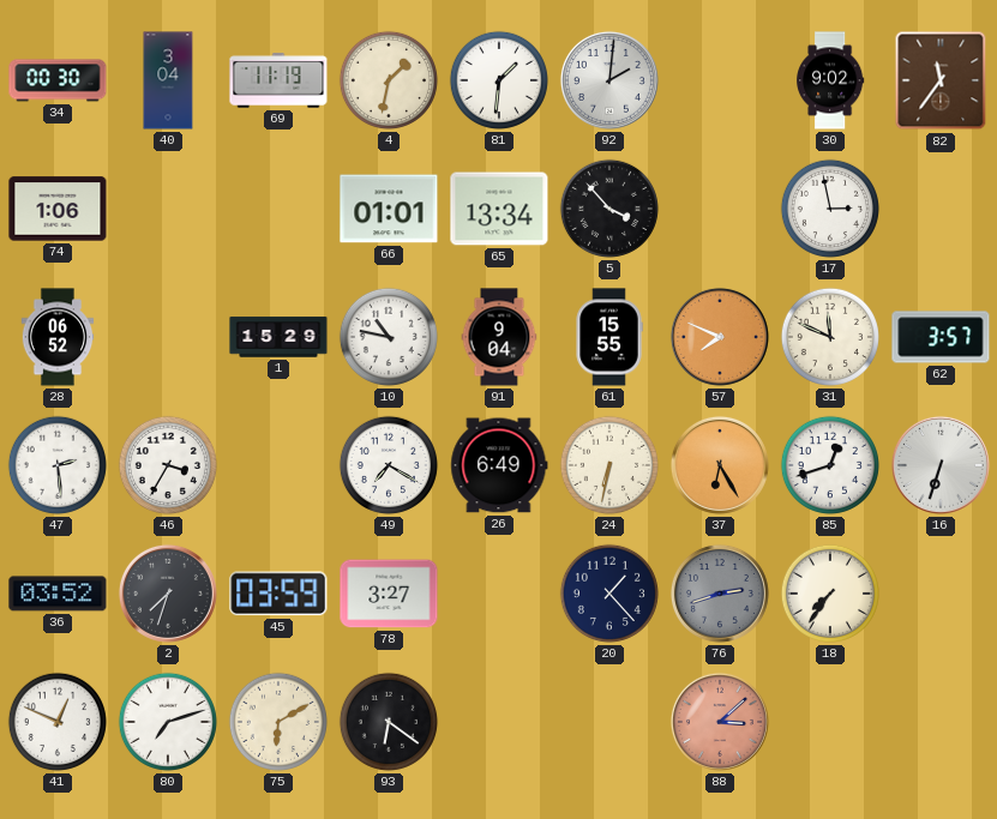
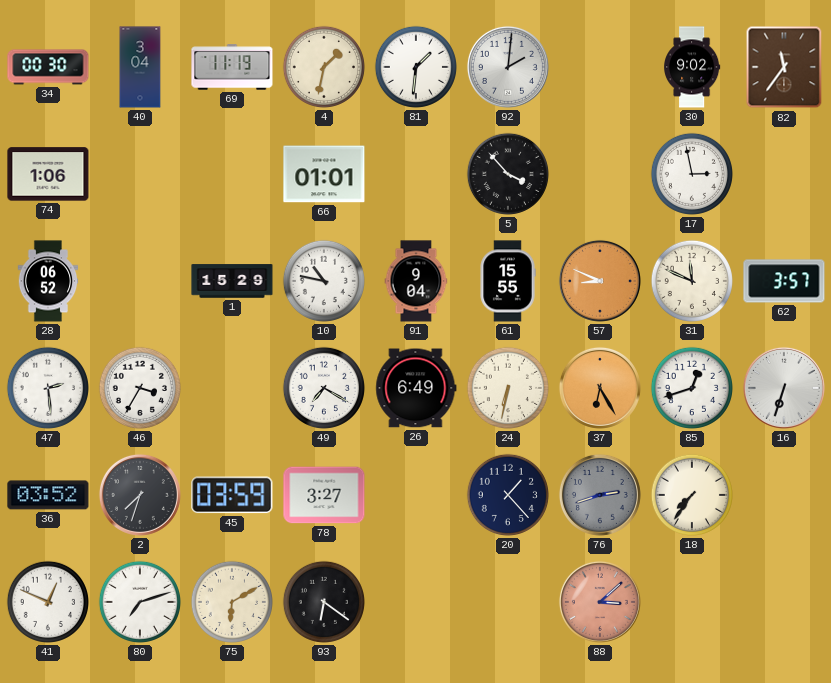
65: 13:34 -> none (499, 209)
57: 7:49 -> 8:49 (600, 281)
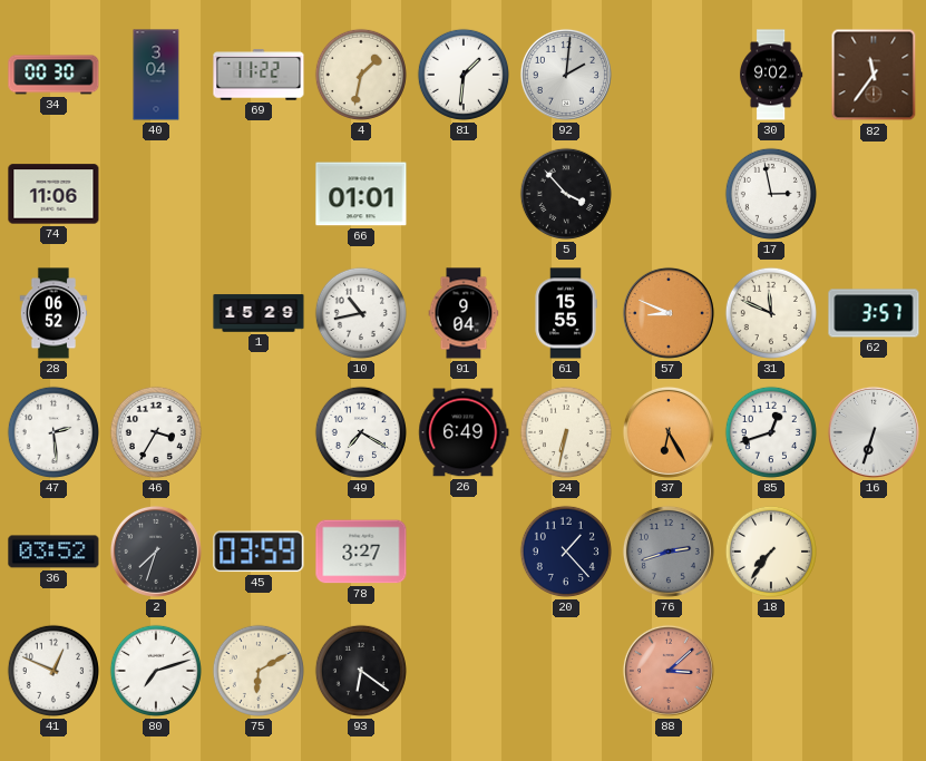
69: 11:19 -> 11:22 (259, 75)
74: 1:06 -> 11:06 (53, 194)
10: 10:47 -> 10:43 (361, 313)
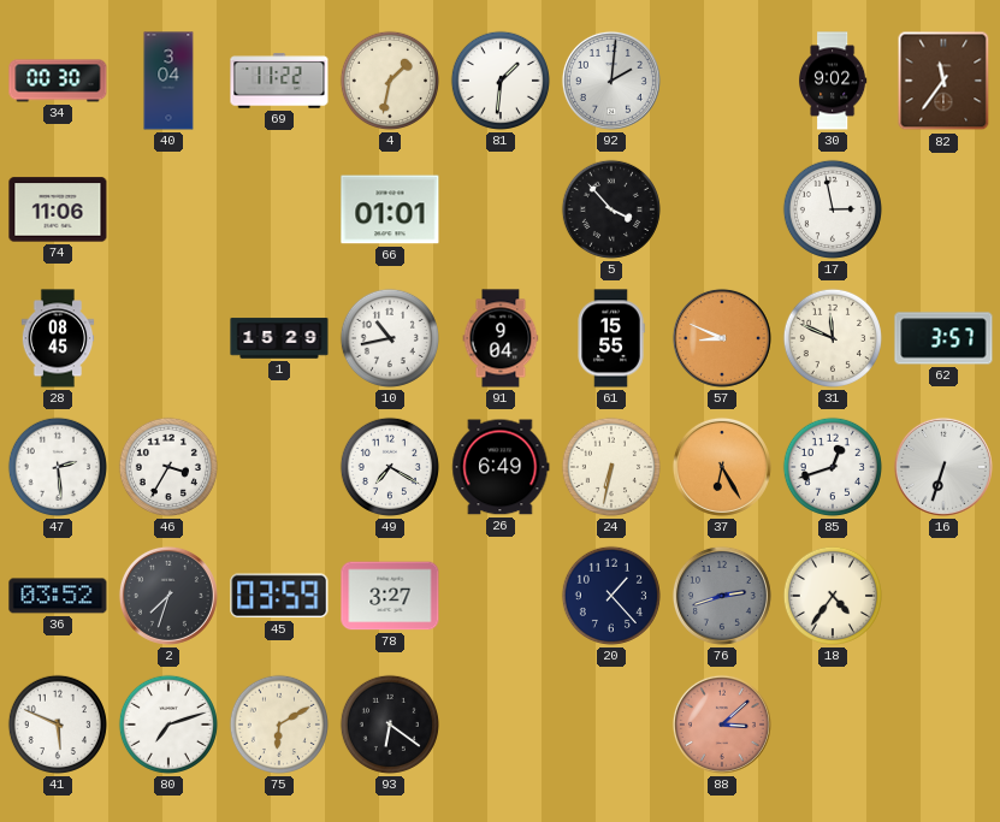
28: 06:52 -> 08:45 (58, 338)
18: 7:36 -> 4:36 (833, 596)
41: 12:49 -> 5:49 (58, 725)
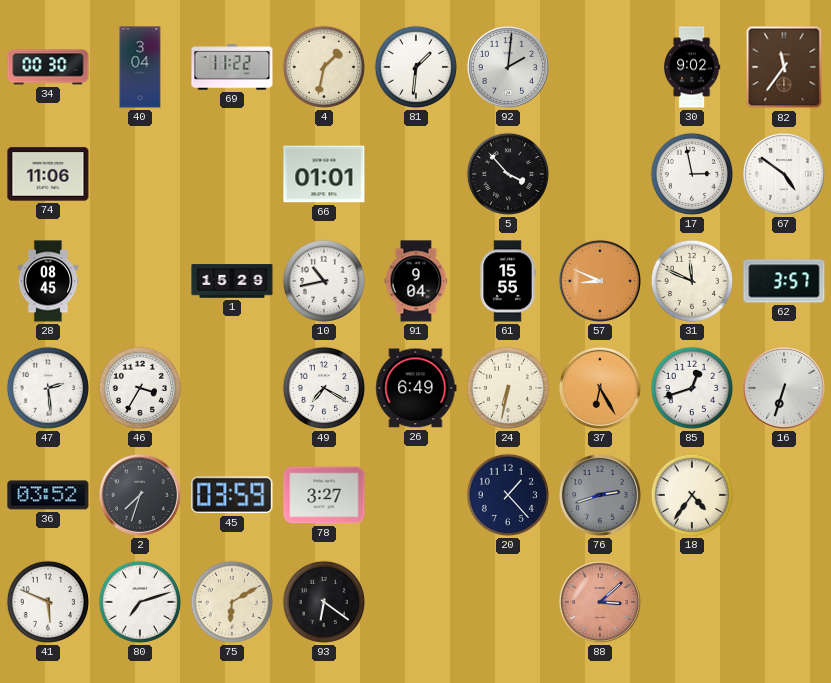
67: none -> 4:51 (784, 174)
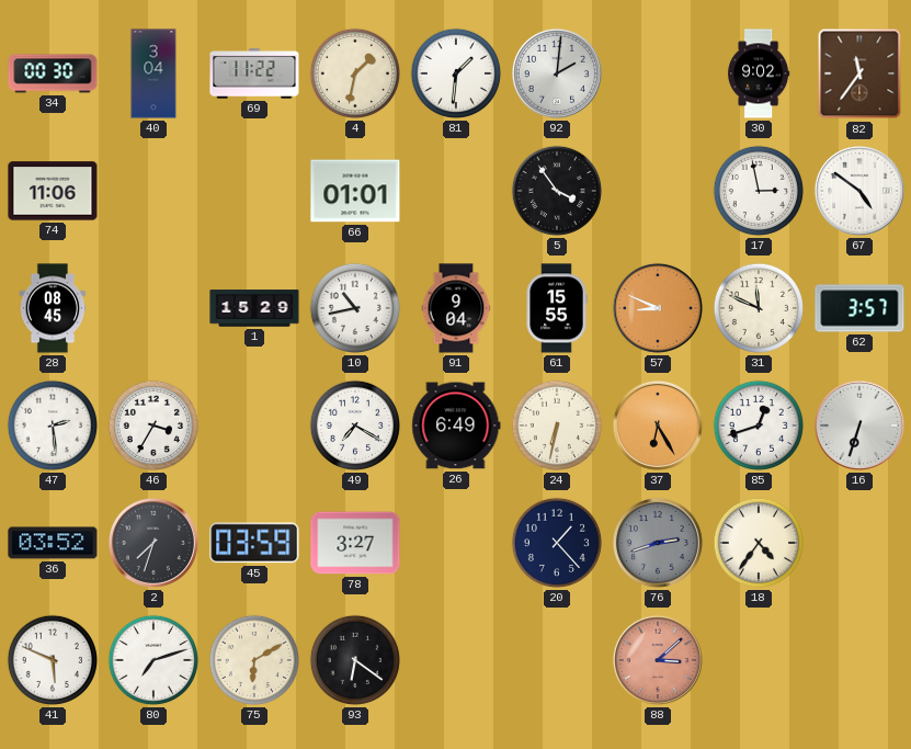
5: 3:53 -> 3:54 (557, 191)
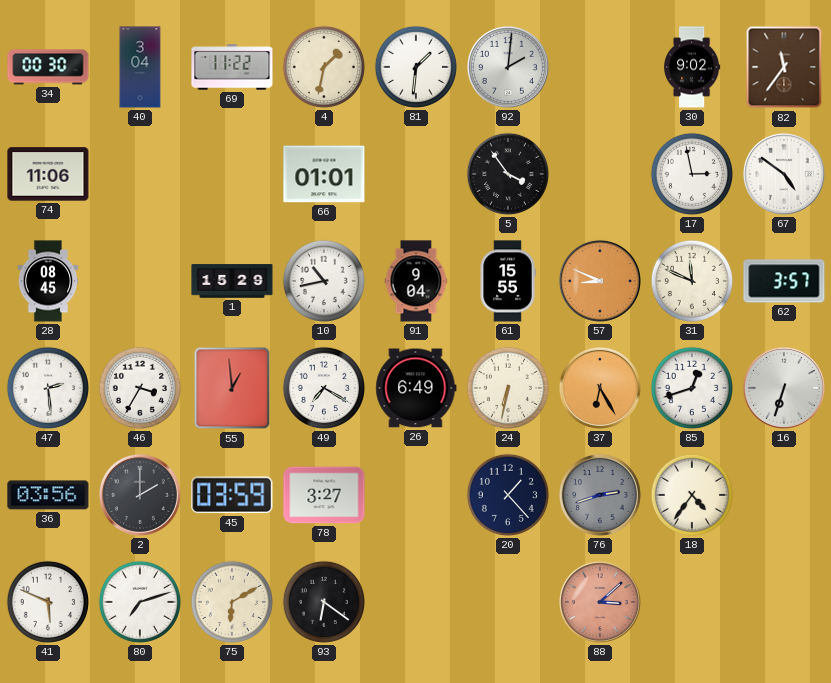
55: none -> 12:59 (232, 388)
36: 03:52 -> 03:56 (48, 495)
2: 7:33 -> 2:00 (140, 495)
